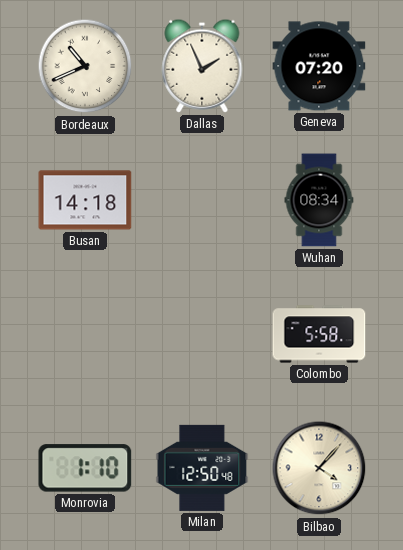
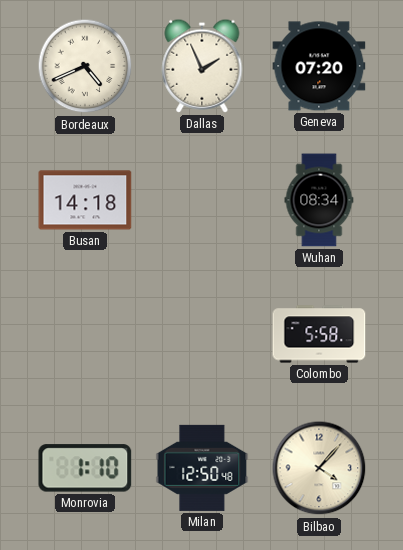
Bordeaux: 10:41 -> 4:41 (85, 66)
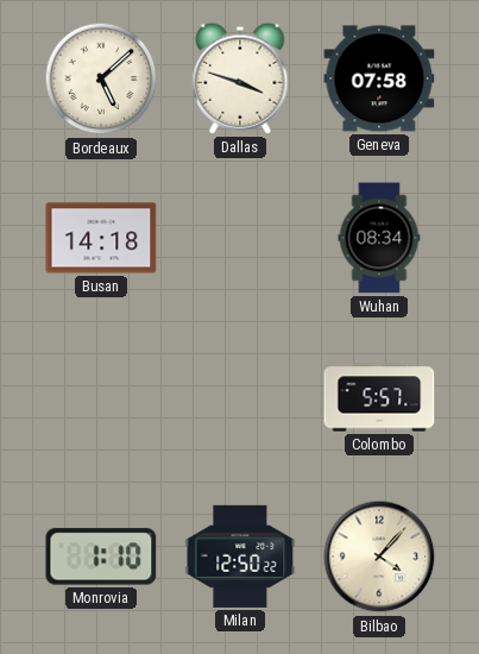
Bordeaux: 4:41 -> 5:08 (101, 78)
Dallas: 1:56 -> 3:48 (240, 78)
Geneva: 07:20 -> 07:58 (379, 78)
Colombo: 5:58 -> 5:57 (379, 397)
Milan: 12:50:48 -> 12:50:22 (240, 556)
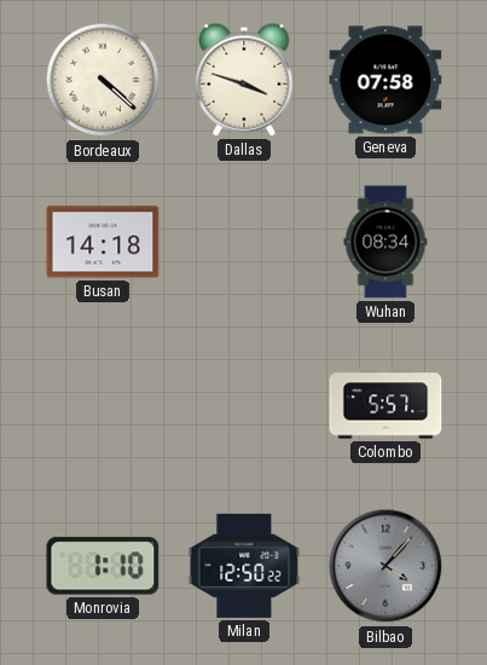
Bordeaux: 5:08 -> 4:22 (103, 80)
Bilbao dial: cream -> grey (385, 566)
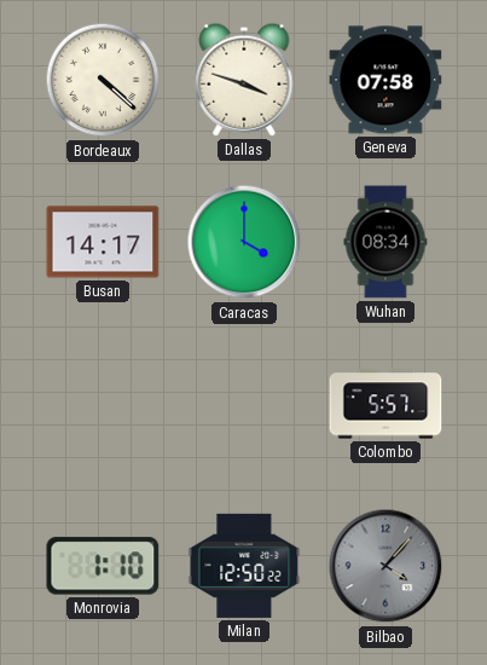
Busan: 14:18 -> 14:17 (103, 242)
Caracas: none -> 4:00 (244, 242)
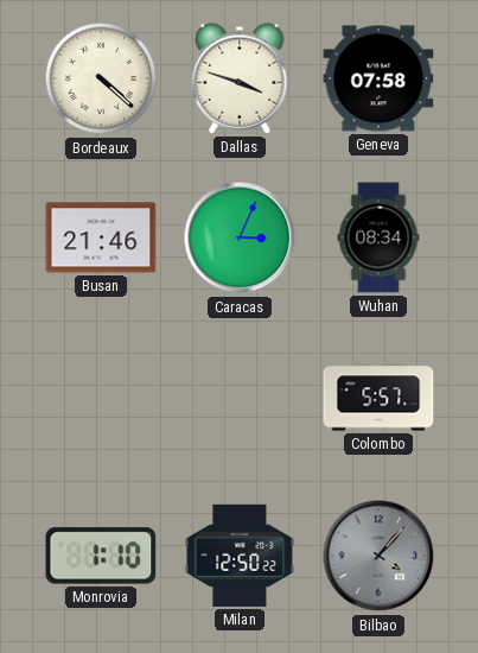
Busan: 14:17 -> 21:46 (101, 237)
Caracas: 4:00 -> 3:04 (240, 237)
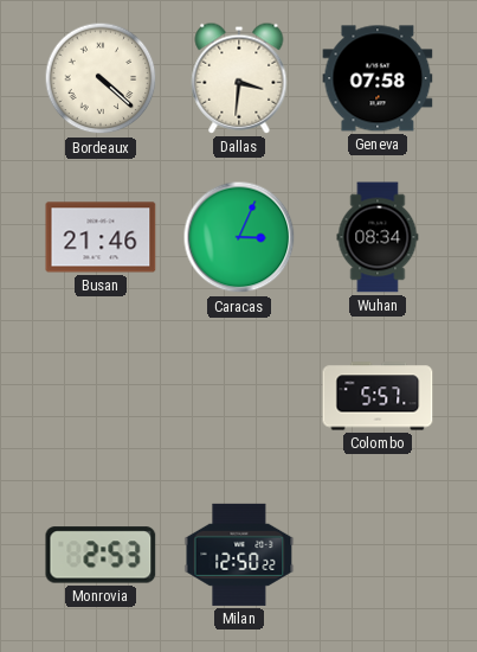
Dallas: 3:48 -> 3:31 (239, 78)
Monrovia: 1:10 -> 2:53 (101, 555)
Bilbao: 4:07 -> none (378, 556)
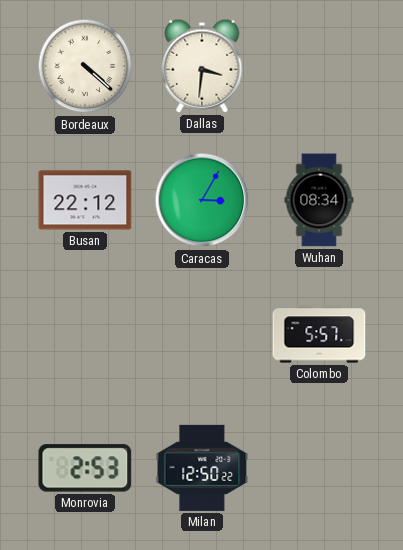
Geneva: 07:58 -> none (378, 78)
Busan: 21:46 -> 22:12 (85, 200)
Caracas: 3:04 -> 3:05 (202, 200)
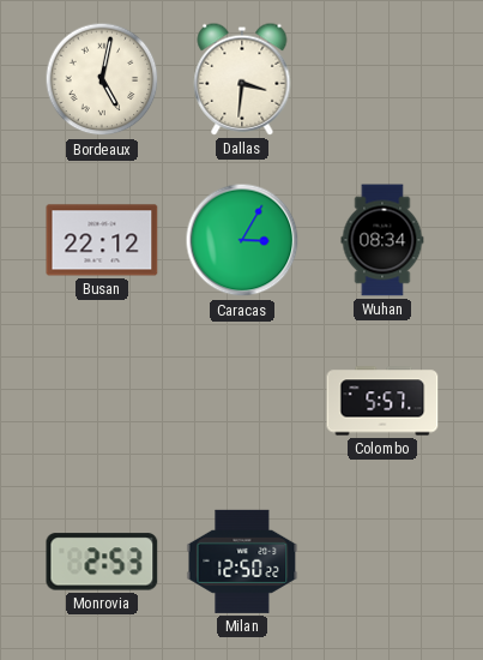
Bordeaux: 4:22 -> 5:02 (102, 79)
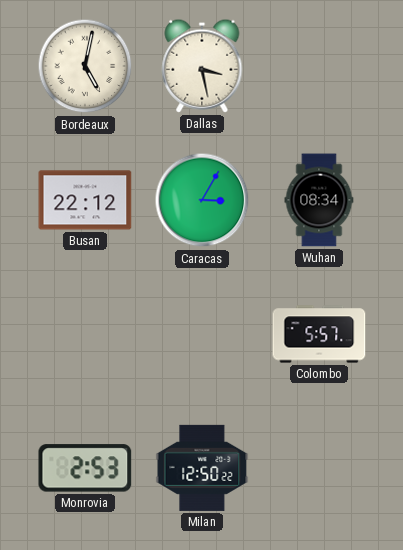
Dallas: 3:31 -> 3:28 (202, 66)
